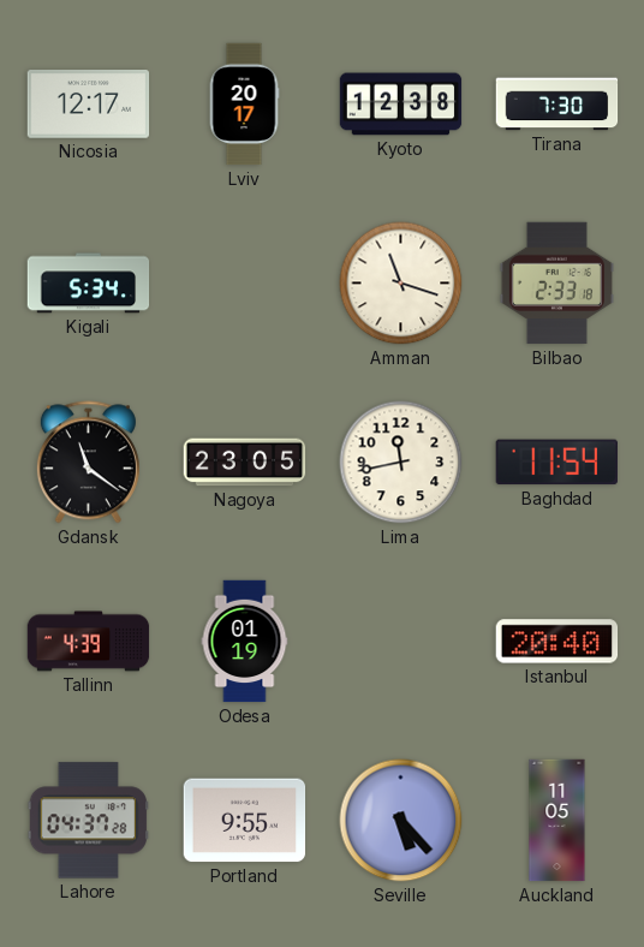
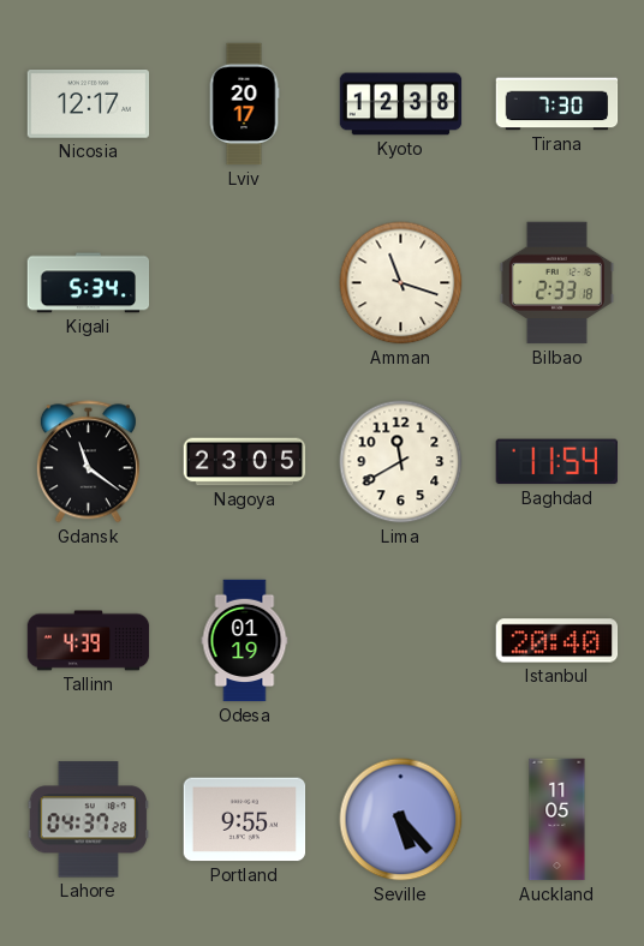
Lima: 11:43 -> 11:40 (401, 462)
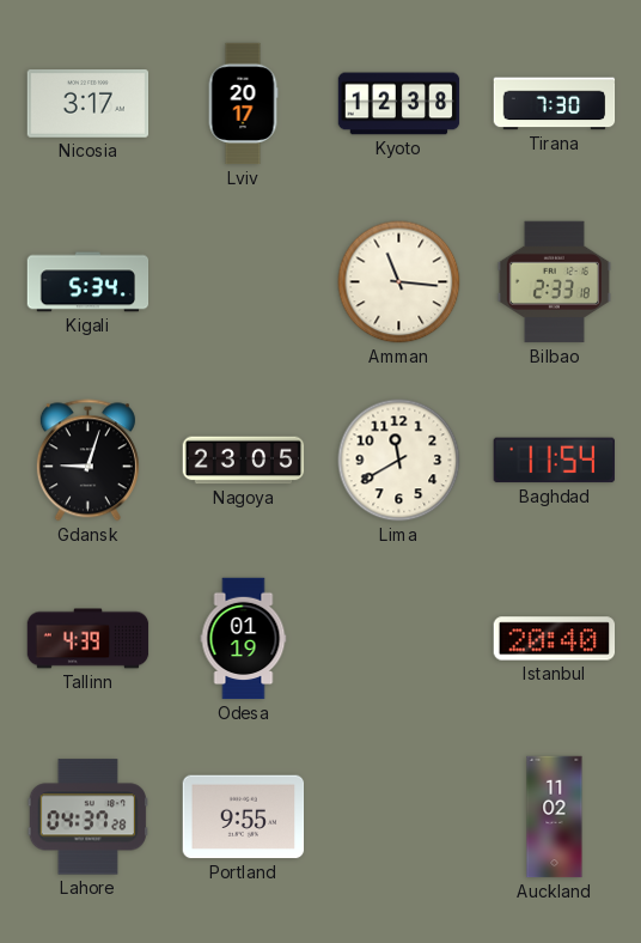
Nicosia: 12:17 -> 3:17 (88, 104)
Amman: 11:18 -> 11:16 (399, 282)
Gdansk: 11:21 -> 9:03 (87, 461)
Seville: 5:23 -> none (401, 820)
Auckland: 11:05 -> 11:02 (555, 817)
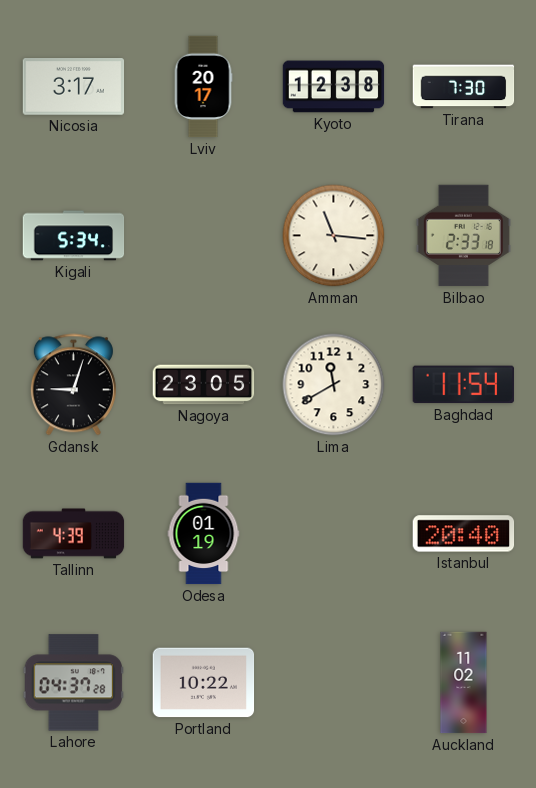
Portland: 9:55 -> 10:22 (204, 683)
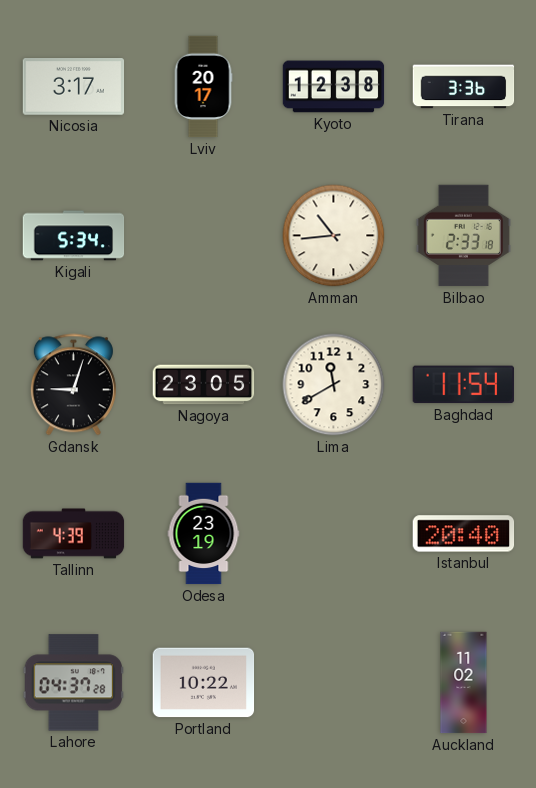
Tirana: 7:30 -> 3:36 (464, 87)
Amman: 11:16 -> 10:44 (334, 236)
Odesa: 01:19 -> 23:19 (204, 534)
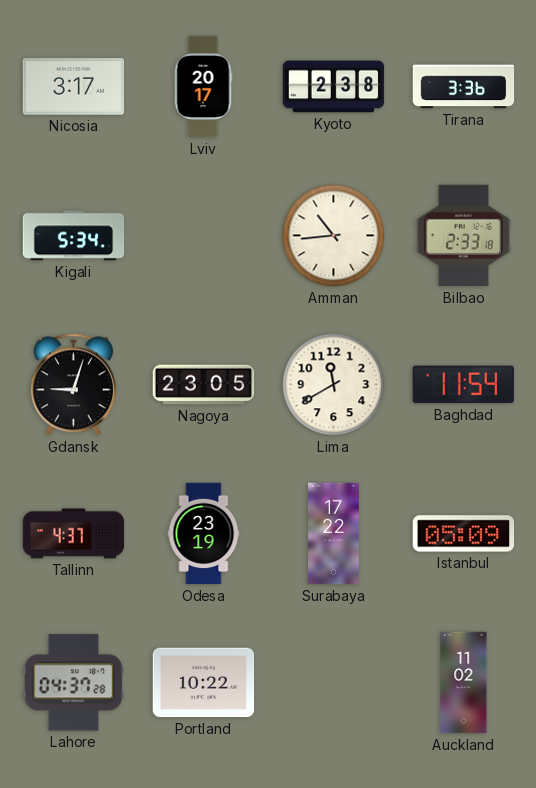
Kyoto: 12:38 -> 2:38 (334, 87)
Tallinn: 4:39 -> 4:37 (74, 534)
Surabaya: none -> 17:22 (334, 534)
Istanbul: 20:40 -> 05:09 (464, 534)
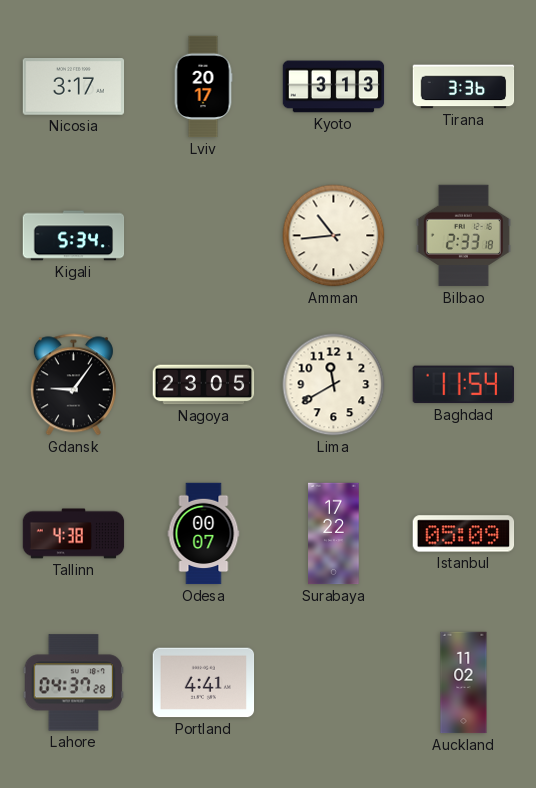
Kyoto: 2:38 -> 3:13 (334, 87)
Gdansk: 9:03 -> 9:06 (73, 385)
Tallinn: 4:37 -> 4:38 (74, 534)
Odesa: 23:19 -> 00:07 (204, 534)
Portland: 10:22 -> 4:41 (204, 683)
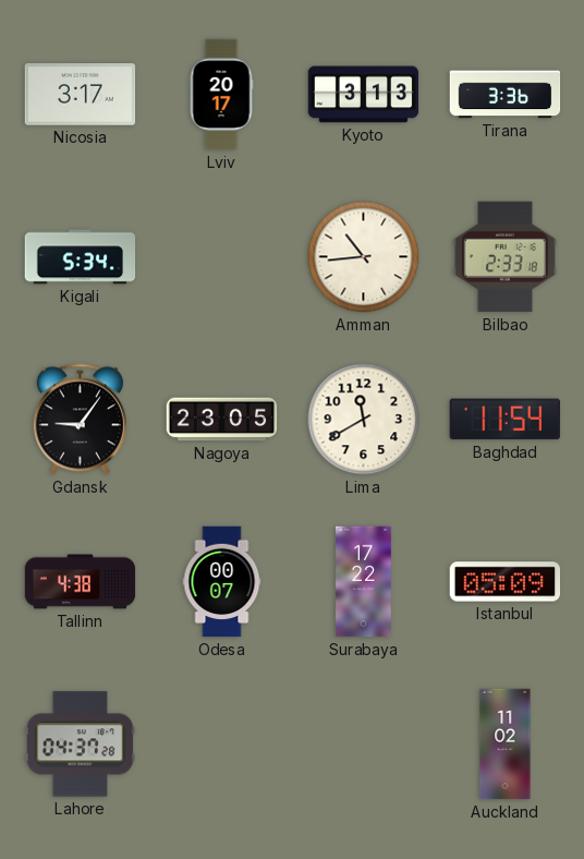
Portland: 4:41 -> none (204, 683)
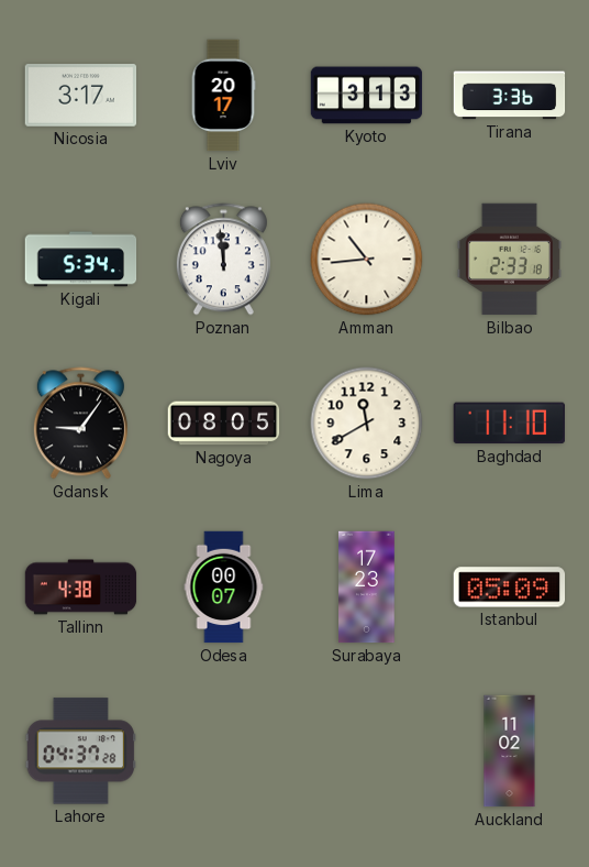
Poznan: none -> 11:59 (223, 260)
Nagoya: 23:05 -> 08:05 (224, 424)
Baghdad: 11:54 -> 11:10 (509, 424)
Surabaya: 17:22 -> 17:23 (367, 588)
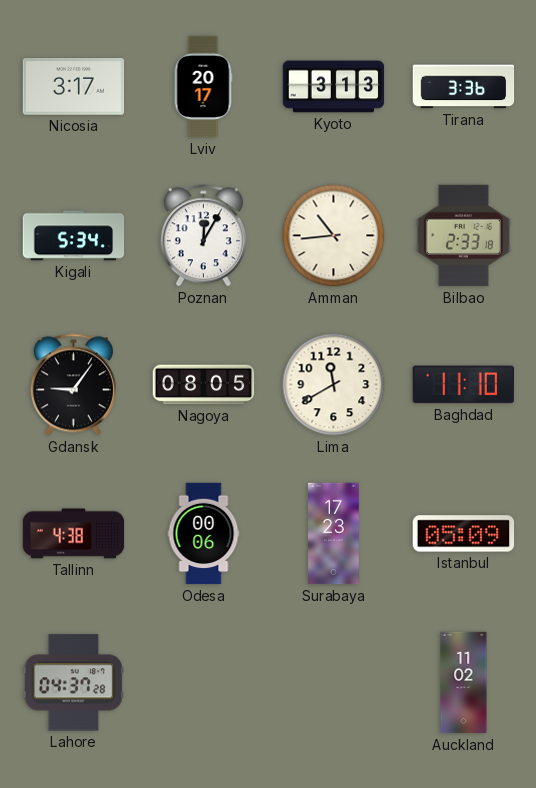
Poznan: 11:59 -> 12:05 (203, 236)
Odesa: 00:07 -> 00:06 (204, 534)
